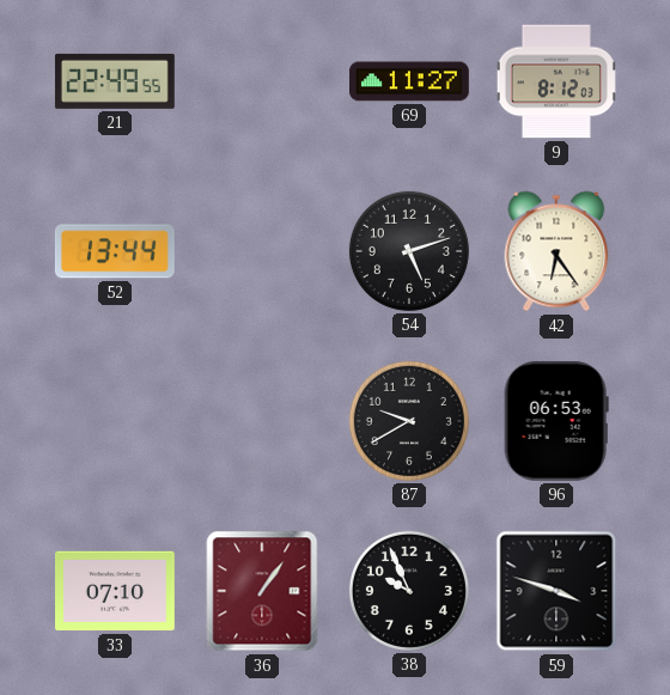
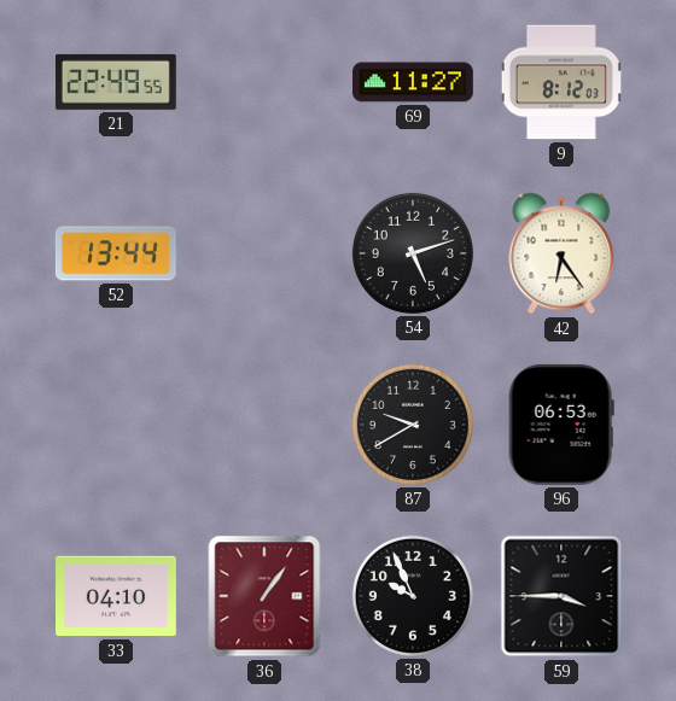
33: 07:10 -> 04:10 (117, 596)
59: 3:48 -> 3:45 (561, 596)
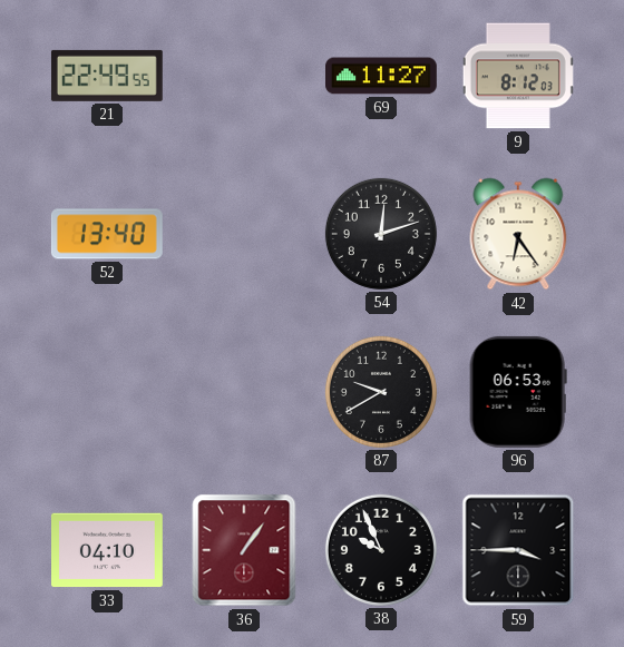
52: 13:44 -> 13:40 (107, 234)
54: 5:12 -> 12:12 (381, 234)
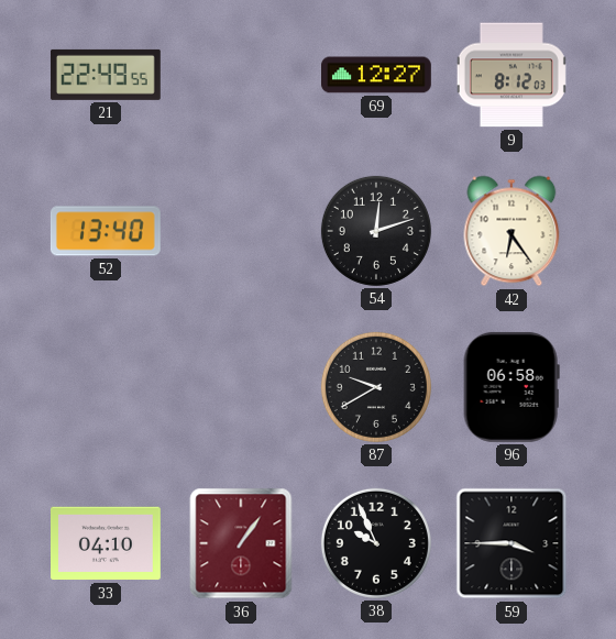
69: 11:27 -> 12:27 (377, 75)
96: 06:53 -> 06:58 (512, 387)
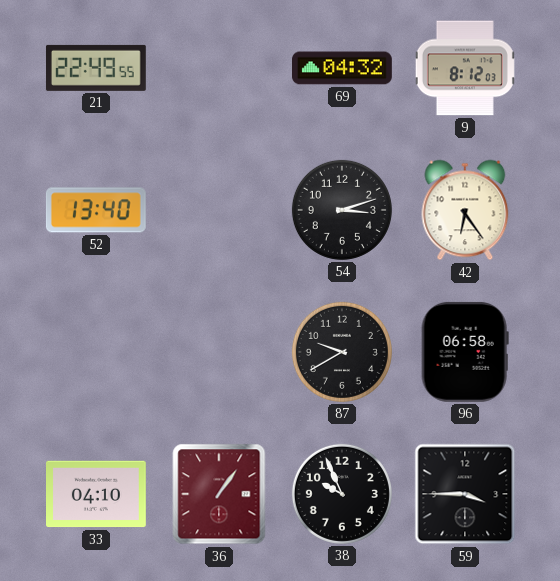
69: 12:27 -> 04:32 (343, 68)
54: 12:12 -> 3:12 (342, 210)
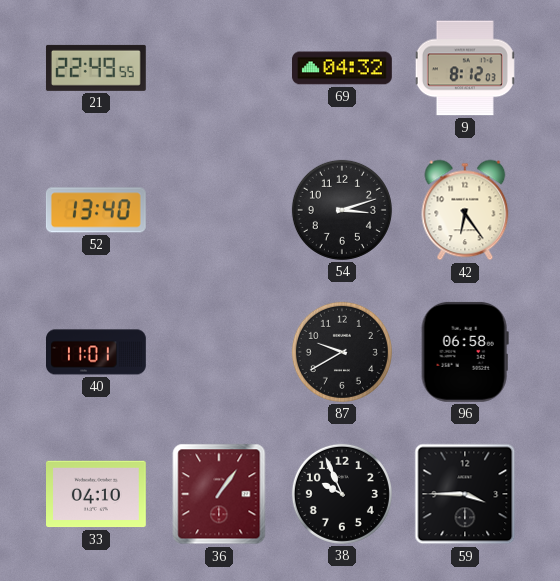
40: none -> 11:01 (97, 352)
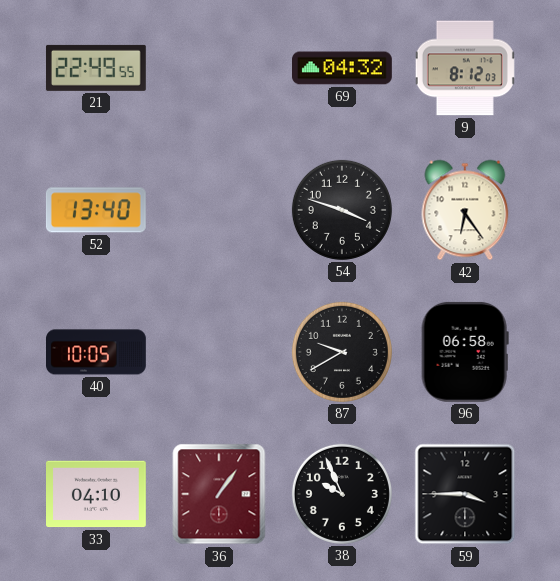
54: 3:12 -> 3:48 (342, 210)
40: 11:01 -> 10:05 (97, 352)
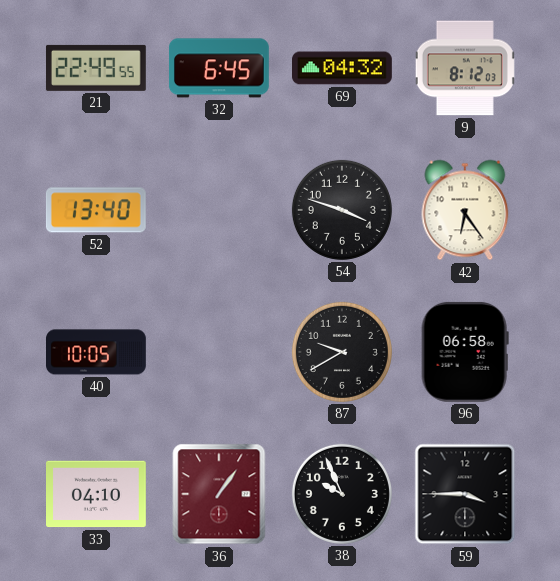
32: none -> 6:45 (219, 68)
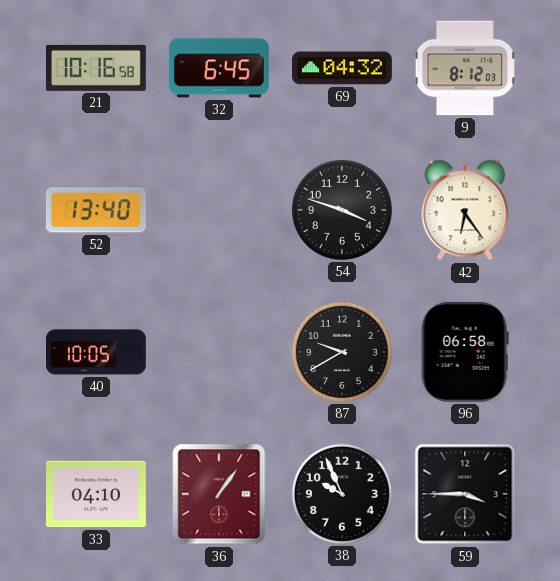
21: 22:49 -> 10:16 (96, 68)
